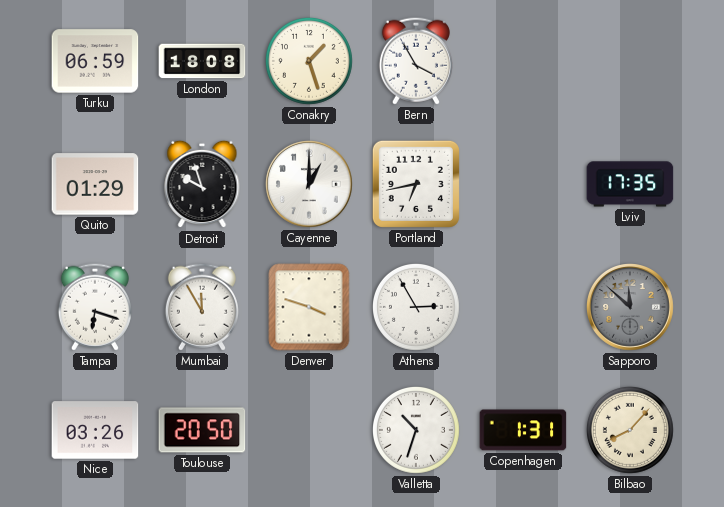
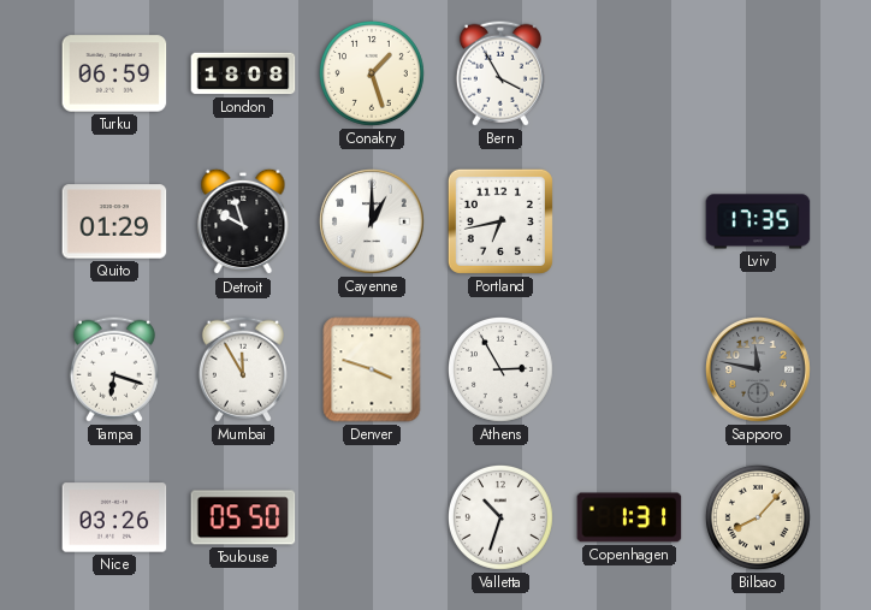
Sapporo: 11:52 -> 11:47 (759, 371)
Toulouse: 20:50 -> 05:50 (243, 517)
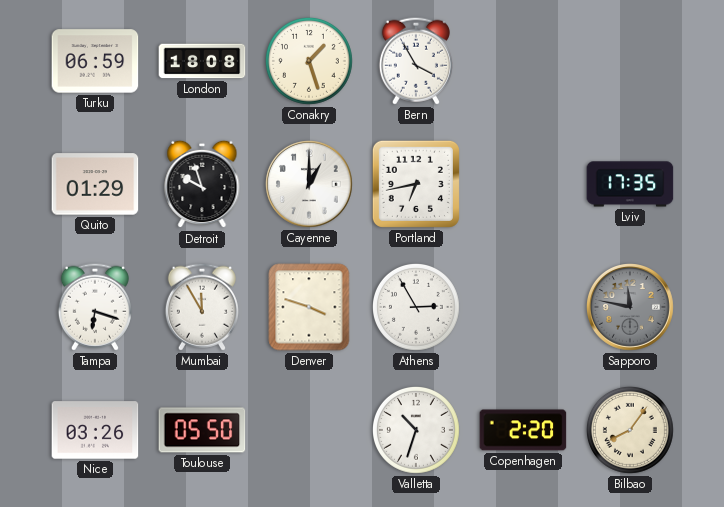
Copenhagen: 1:31 -> 2:20 (523, 430)
Bilbao: 8:07 -> 8:06 (630, 430)
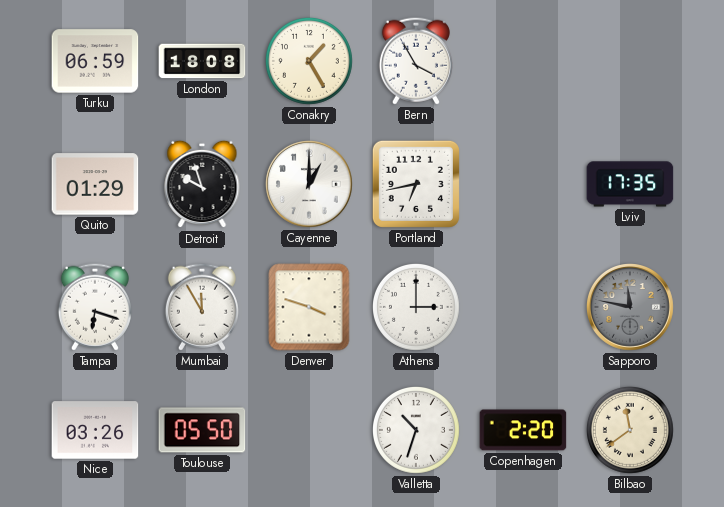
Conakry: 1:27 -> 1:25 (309, 61)
Athens: 2:55 -> 3:00 (416, 307)
Bilbao: 8:06 -> 11:39 (630, 430)
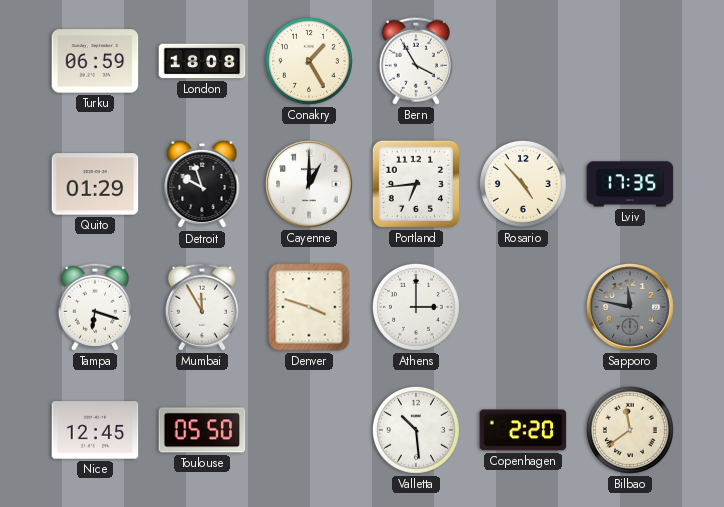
Portland: 6:43 -> 6:44 (416, 184)
Rosario: none -> 4:53 (523, 184)
Nice: 03:26 -> 12:45 (95, 430)
Valletta: 10:33 -> 10:29 (416, 430)
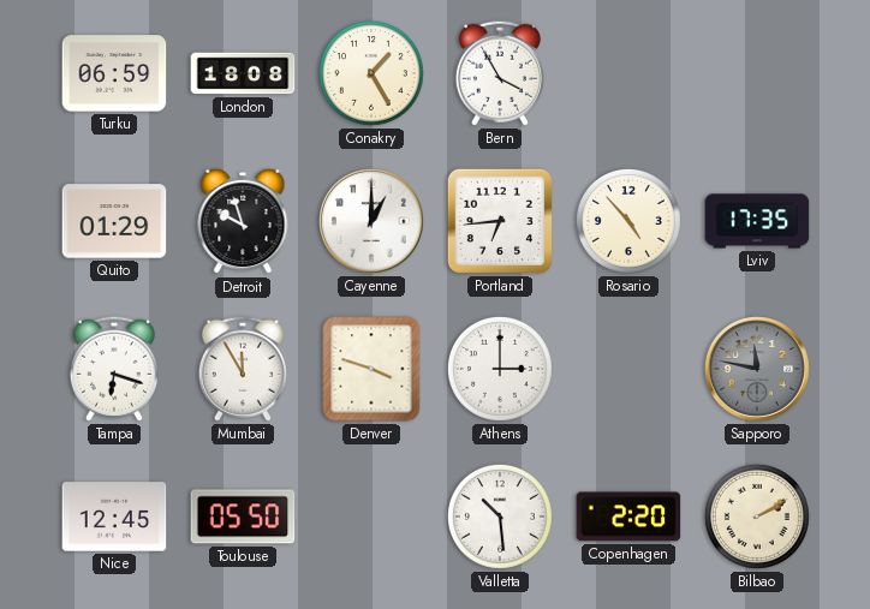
Bilbao: 11:39 -> 2:10 (757, 517)
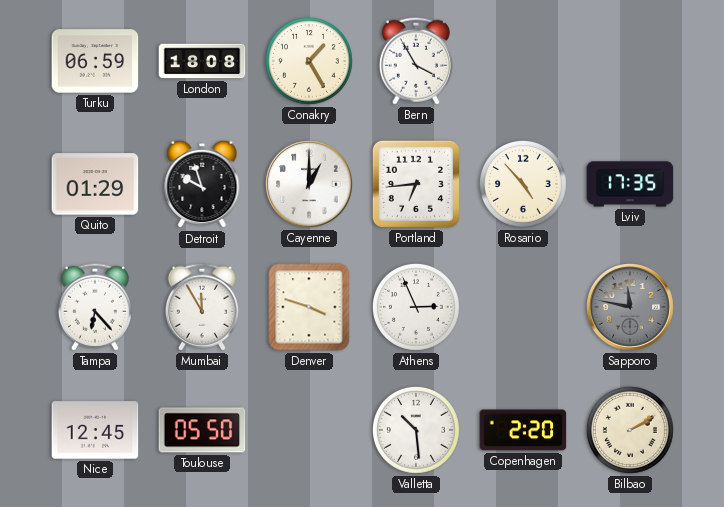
Tampa: 6:18 -> 6:23 (95, 307)
Athens: 3:00 -> 2:56 (416, 307)
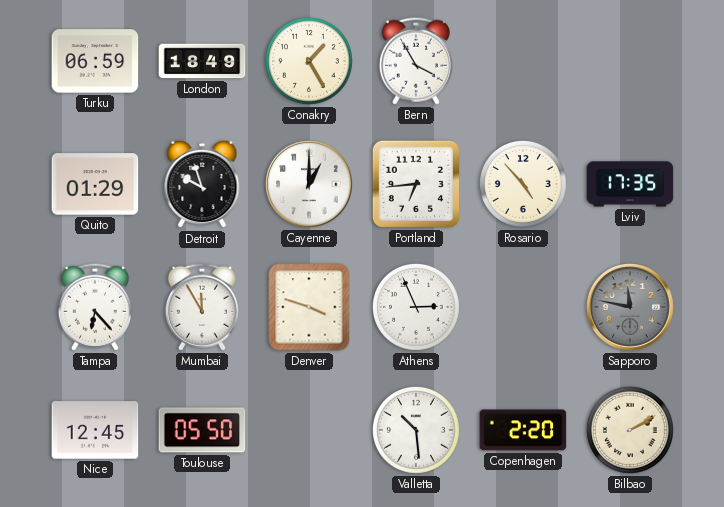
London: 18:08 -> 18:49 (202, 61)
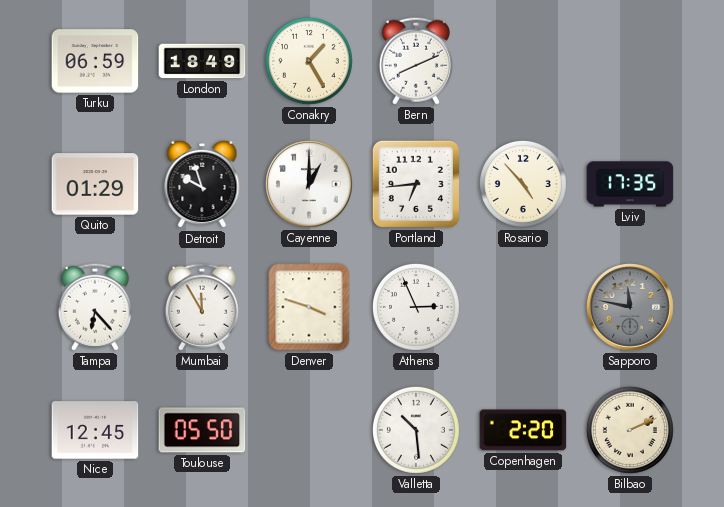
Bern: 3:55 -> 8:11 (416, 61)
Bilbao: 2:10 -> 2:11 (630, 430)
